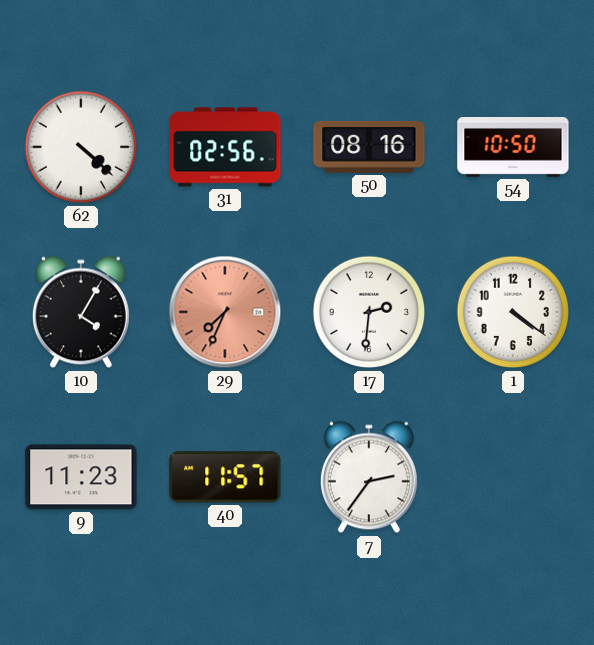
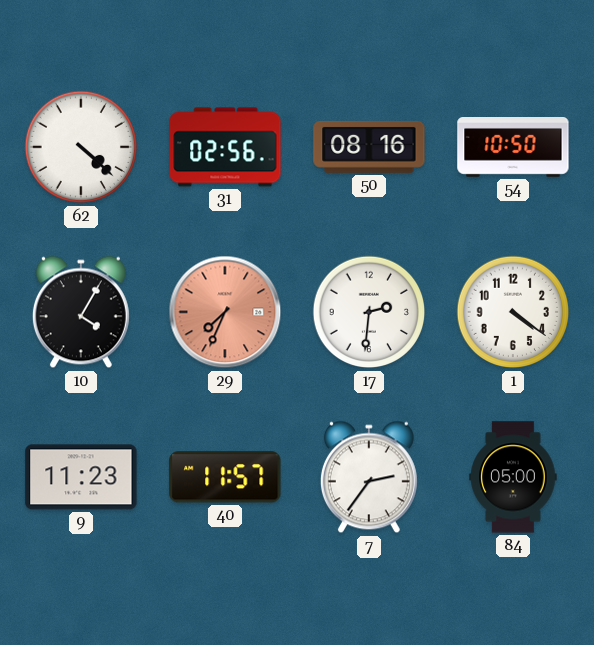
84: none -> 05:00 (513, 477)
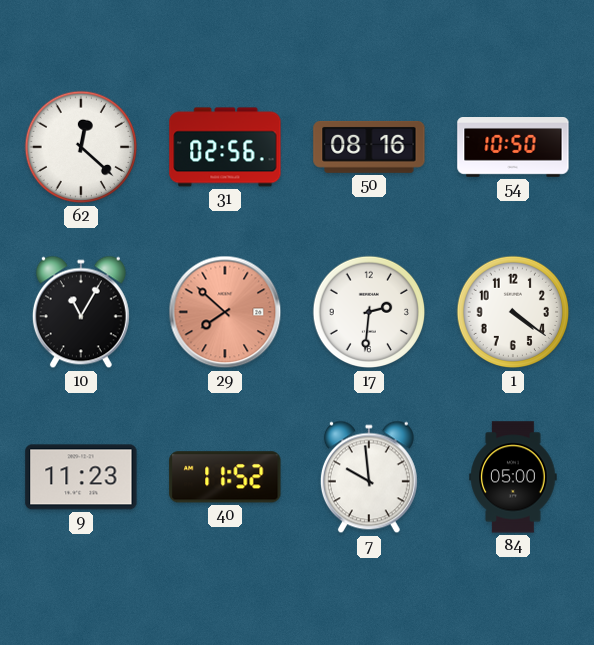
62: 4:22 -> 12:22 (81, 147)
10: 4:05 -> 11:05 (81, 312)
29: 7:34 -> 7:52 (225, 312)
40: 11:57 -> 11:52 (225, 477)
7: 2:36 -> 9:59 (369, 477)
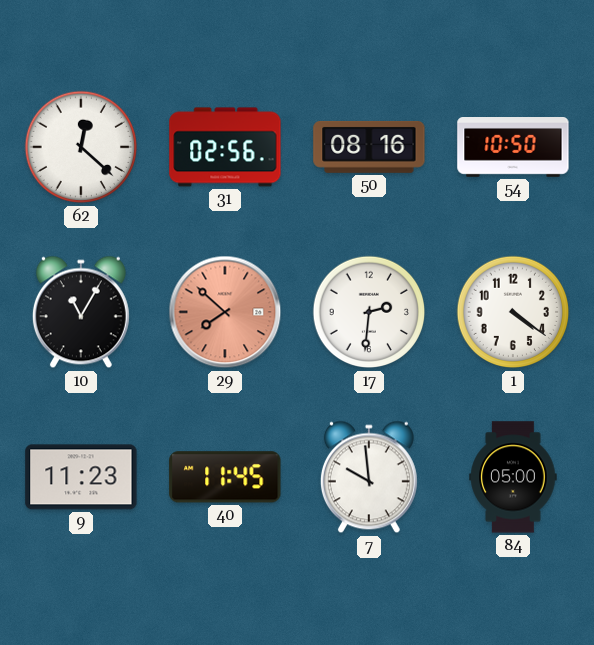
40: 11:52 -> 11:45 (225, 477)
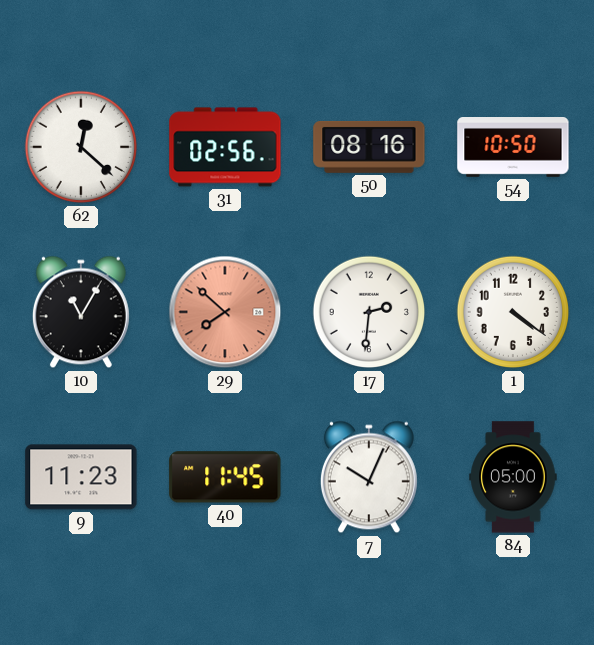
7: 9:59 -> 10:04 (369, 477)
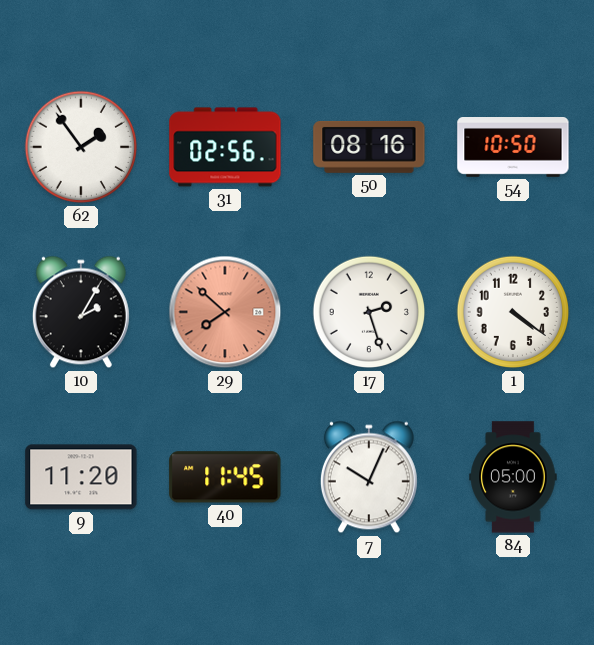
62: 12:22 -> 1:54 (81, 147)
10: 11:05 -> 2:05 (81, 312)
17: 2:31 -> 2:27 (369, 312)
9: 11:23 -> 11:20 (81, 477)
